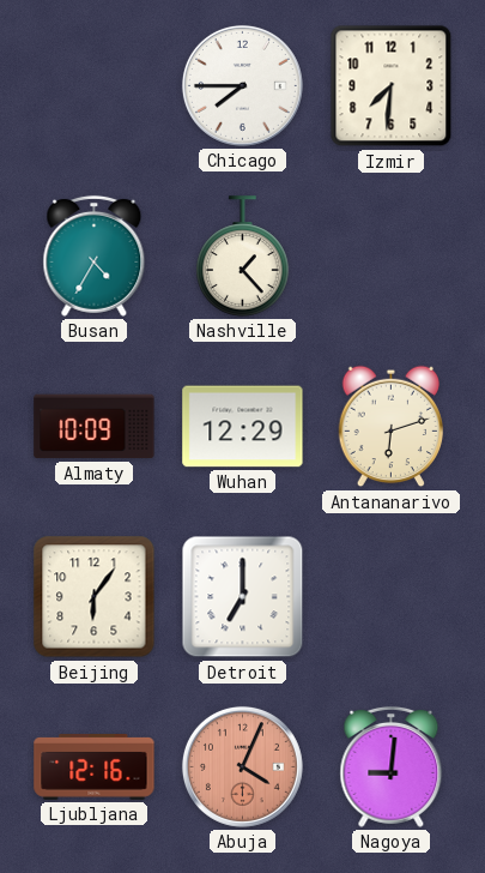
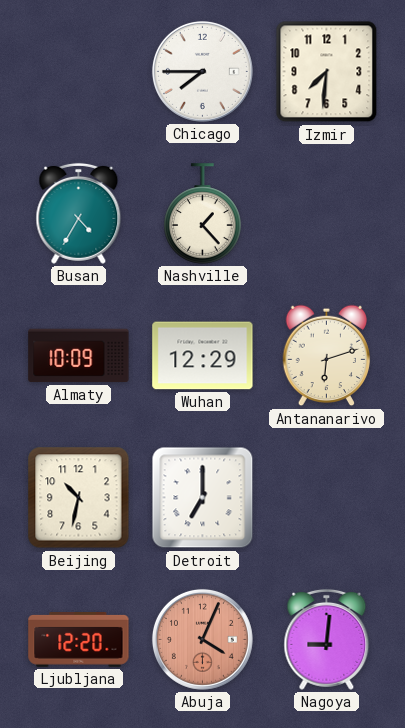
Beijing: 6:06 -> 10:32 (79, 498)
Ljubljana: 12:16 -> 12:20 (79, 640)
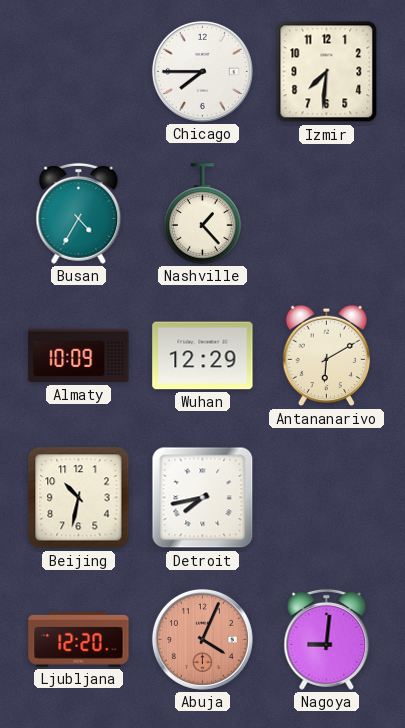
Antananarivo: 6:12 -> 6:10 (327, 356)
Detroit: 7:00 -> 7:43 (203, 498)
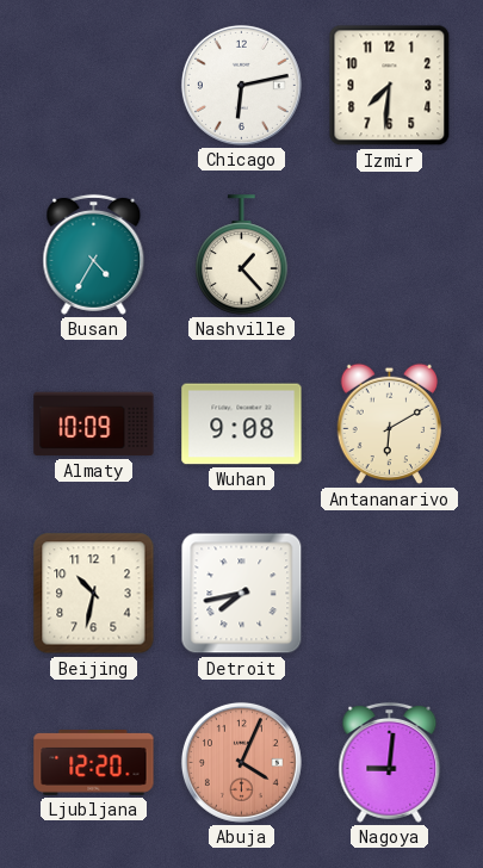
Chicago: 7:45 -> 6:13 (241, 85)
Wuhan: 12:29 -> 9:08 (242, 424)
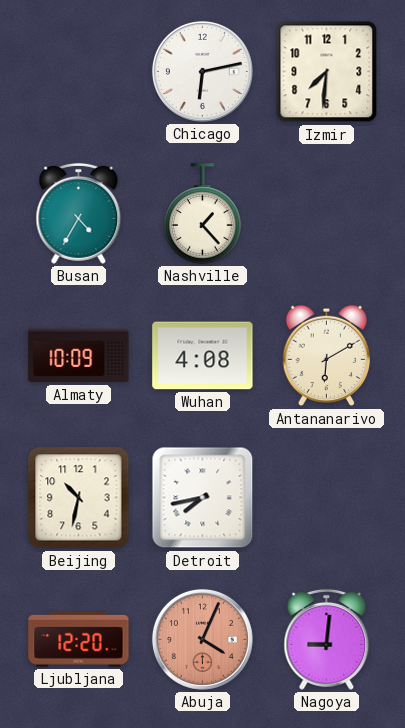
Wuhan: 9:08 -> 4:08 (203, 356)
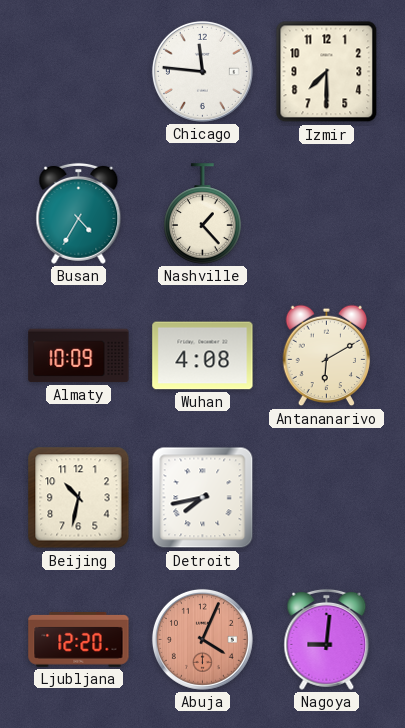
Chicago: 6:13 -> 11:46 (202, 71)
Izmir: 7:31 -> 7:30 (327, 72)
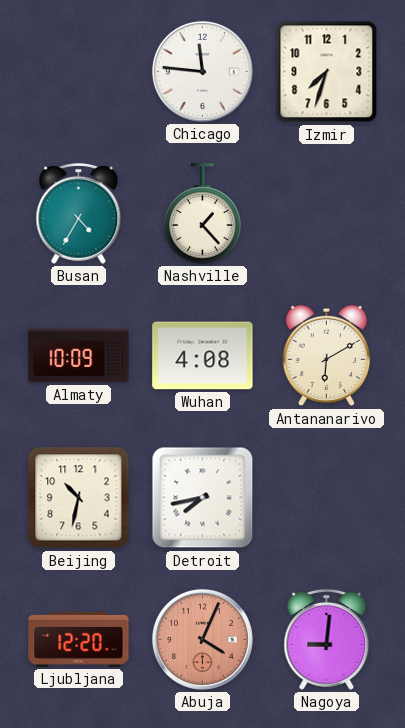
Izmir: 7:30 -> 7:33 (327, 72)
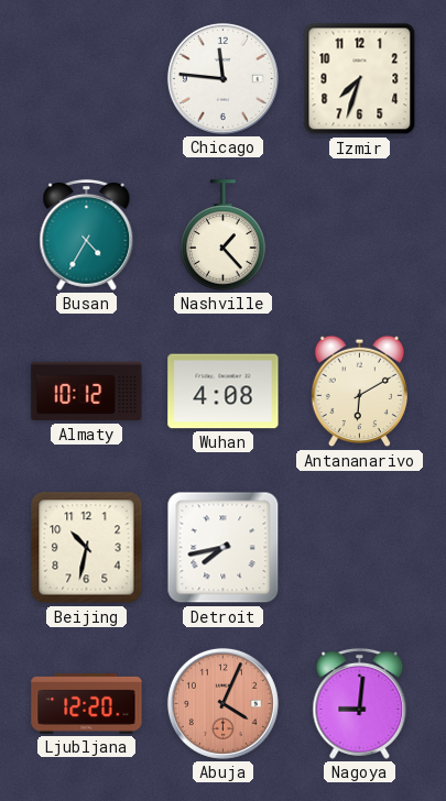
Almaty: 10:09 -> 10:12 (87, 392)
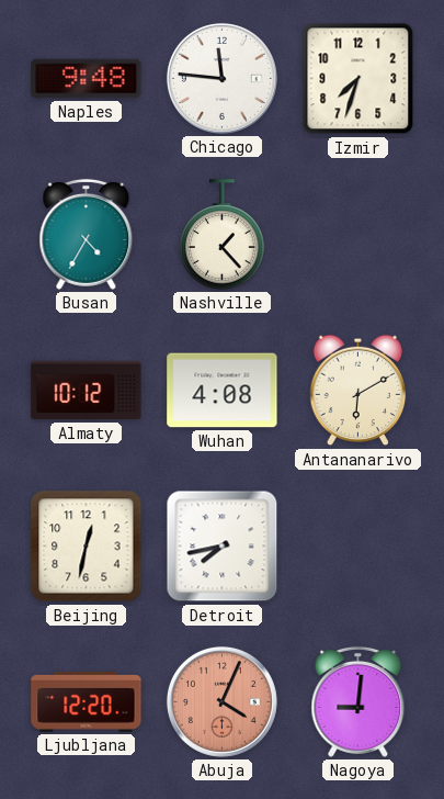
Naples: none -> 9:48 (87, 79)
Beijing: 10:32 -> 12:32 (87, 547)
